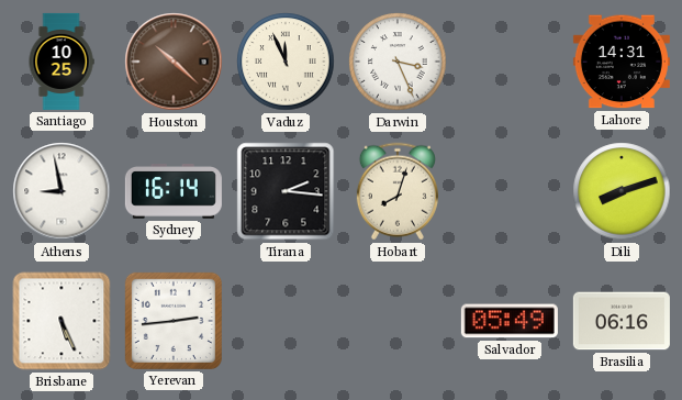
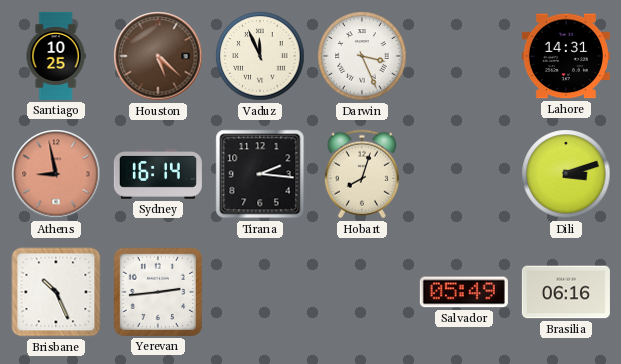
Houston: 10:22 -> 5:22 (158, 56)
Athens dial: white -> salmon (56, 174)
Dili: 8:12 -> 3:12 (566, 174)
Brisbane: 5:26 -> 10:26 (56, 292)
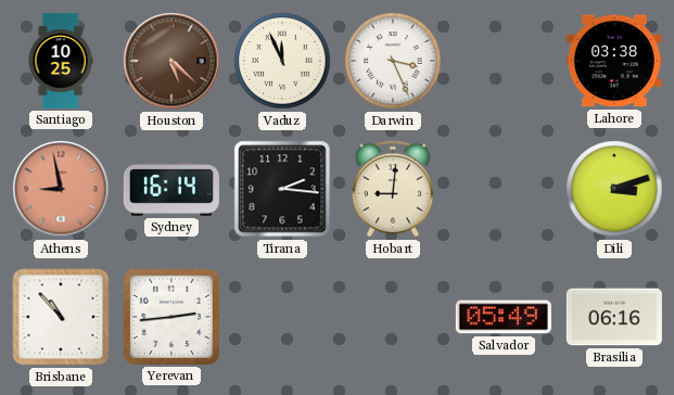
Lahore: 14:31 -> 03:38 (614, 61)
Hobart: 8:03 -> 9:01 (393, 189)
Brisbane: 10:26 -> 10:53 (61, 317)
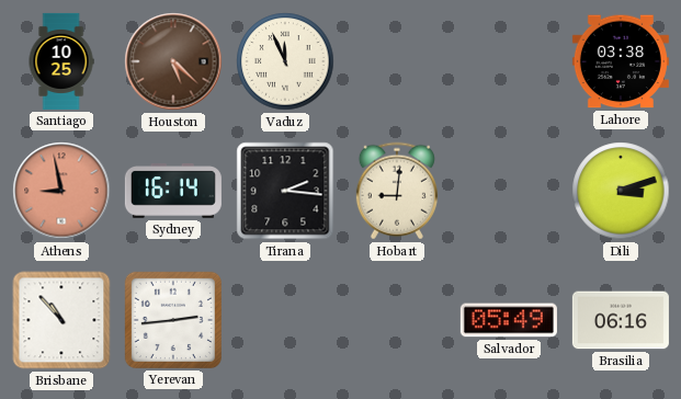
Darwin: 3:26 -> none (393, 61)
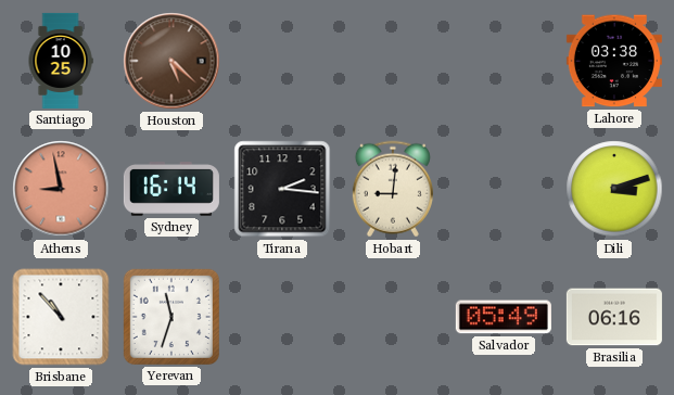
Vaduz: 11:56 -> none (285, 61)
Yerevan: 2:44 -> 11:33 (171, 317)
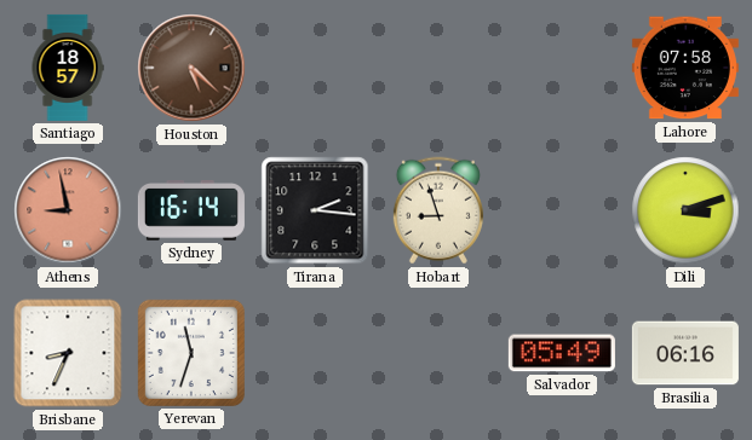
Santiago: 10:25 -> 18:57 (68, 68)
Lahore: 03:38 -> 07:58 (685, 68)
Hobart: 9:01 -> 8:57 (438, 210)
Brisbane: 10:53 -> 8:34 (68, 353)
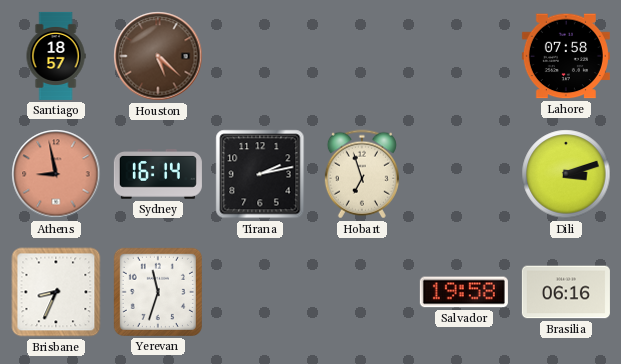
Tirana: 2:16 -> 2:13 (260, 174)
Hobart: 8:57 -> 6:57 (362, 174)
Salvador: 05:49 -> 19:58 (464, 292)
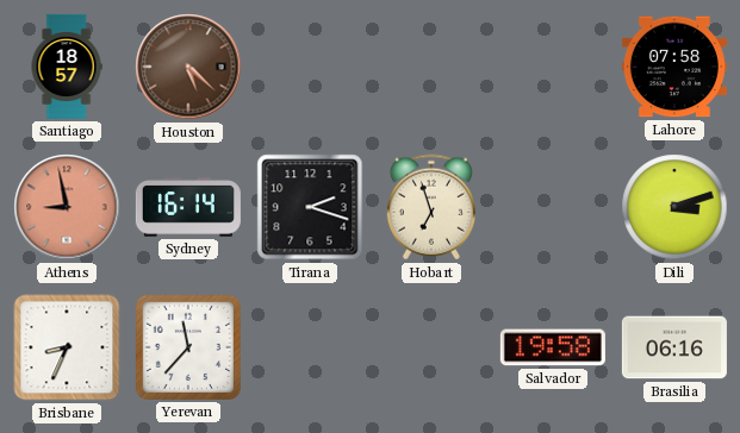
Tirana: 2:13 -> 2:18 (310, 207)
Yerevan: 11:33 -> 11:37 (188, 347)
